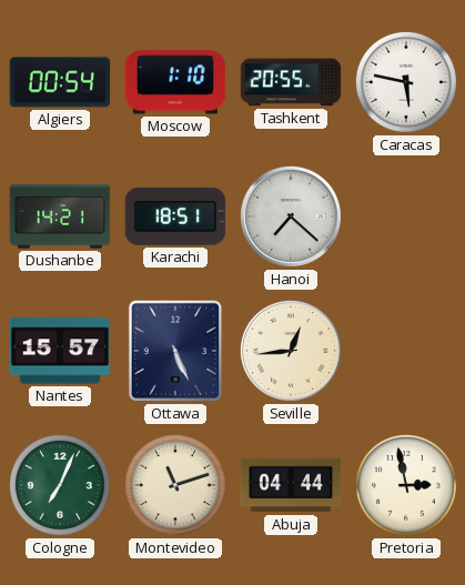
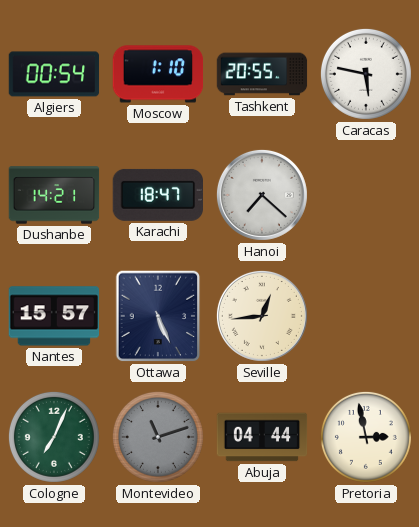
Karachi: 18:51 -> 18:47 (157, 195)
Montevideo dial: cream -> grey (158, 437)
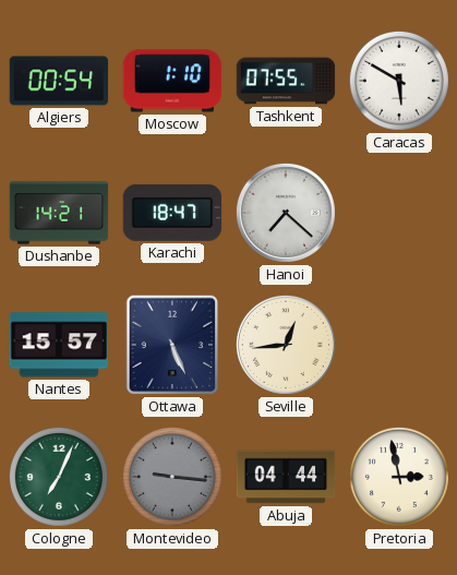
Tashkent: 20:55 -> 07:55 (286, 81)
Caracas: 5:47 -> 5:50 (399, 81)
Montevideo: 11:12 -> 9:16 (172, 477)
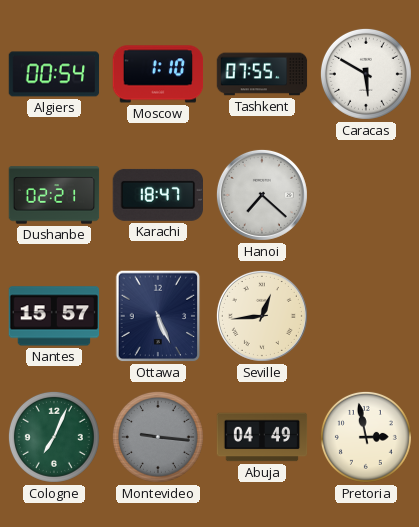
Dushanbe: 14:21 -> 02:21 (54, 195)
Abuja: 04:44 -> 04:49 (262, 437)
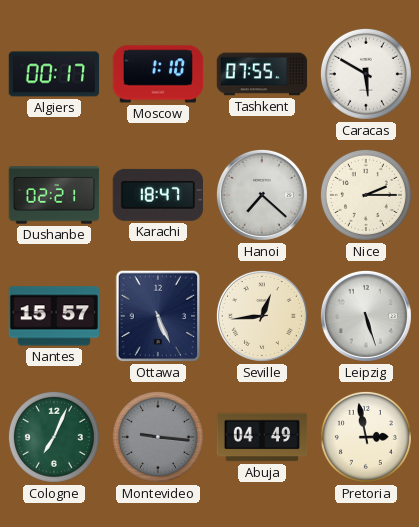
Algiers: 00:54 -> 00:17 (54, 74)
Nice: none -> 2:15 (366, 195)
Leipzig: none -> 5:27 (366, 316)
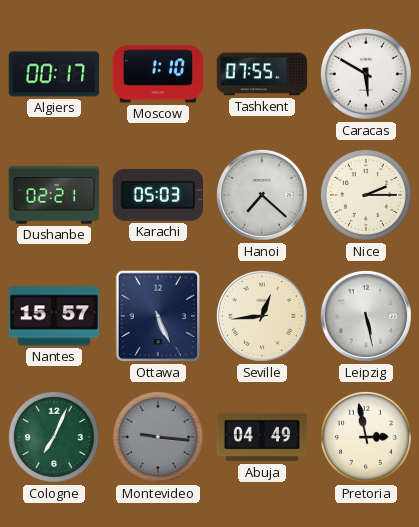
Karachi: 18:47 -> 05:03 (157, 195)
Leipzig: 5:27 -> 5:28 (366, 316)
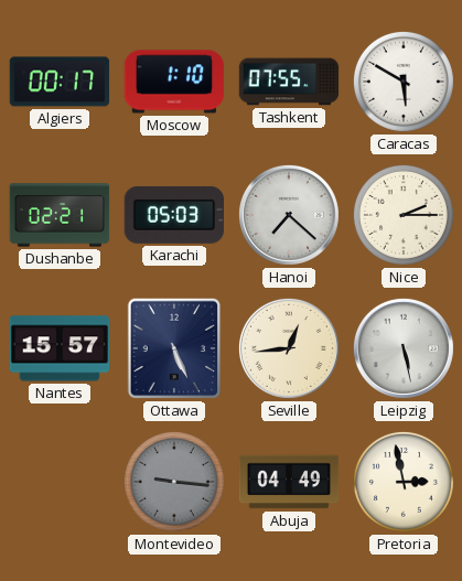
Cologne: 7:04 -> none (54, 437)
